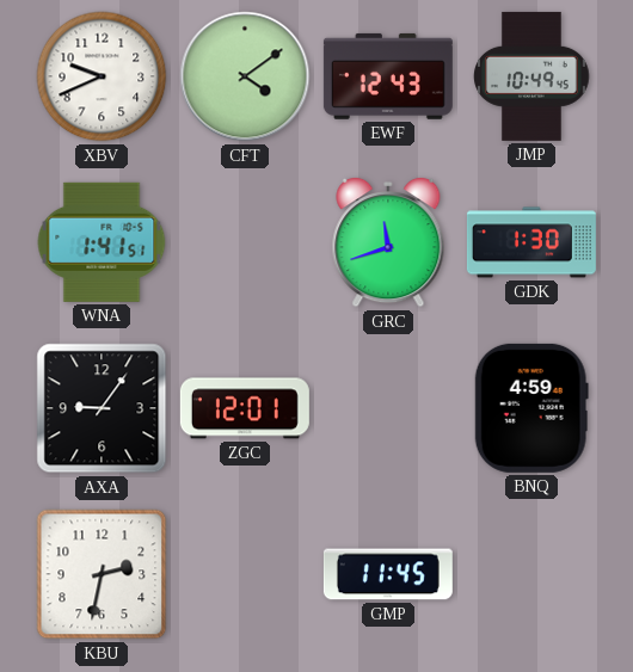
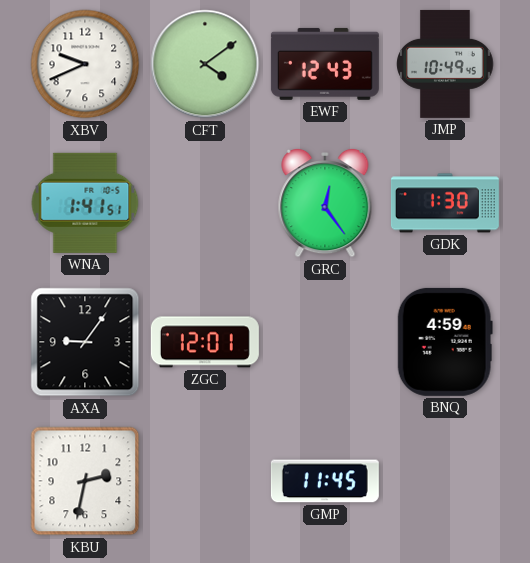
GRC: 11:42 -> 12:24 (325, 203)
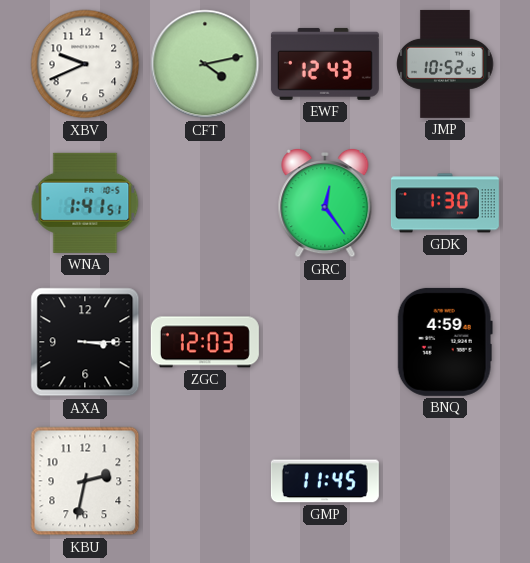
CFT: 4:09 -> 4:13 (205, 64)
JMP: 10:49 -> 10:52 (445, 64)
AXA: 9:06 -> 3:15 (85, 342)
ZGC: 12:01 -> 12:03 (205, 342)
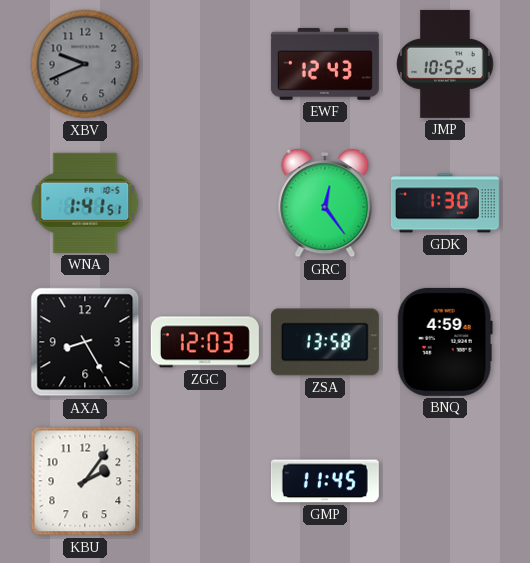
XBV dial: white -> grey (85, 64)
CFT: 4:13 -> none (205, 64)
AXA: 3:15 -> 8:25 (85, 342)
ZSA: none -> 13:58 (325, 342)
KBU: 2:32 -> 2:06 (85, 481)
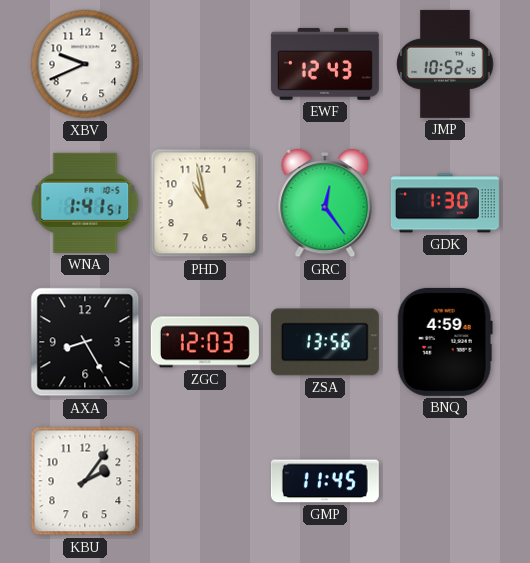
XBV dial: grey -> white (85, 64)
PHD: none -> 10:58 (205, 203)
ZSA: 13:58 -> 13:56 (325, 342)
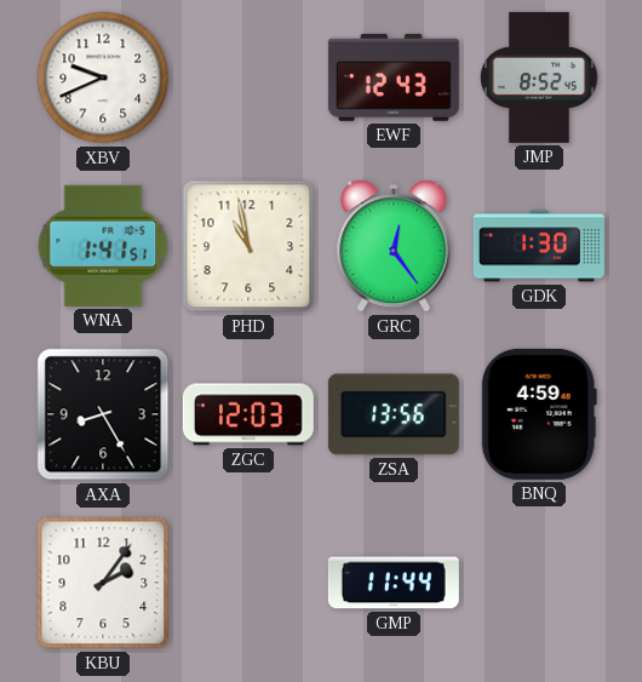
JMP: 10:52 -> 8:52 (539, 78)
GMP: 11:45 -> 11:44 (394, 583)
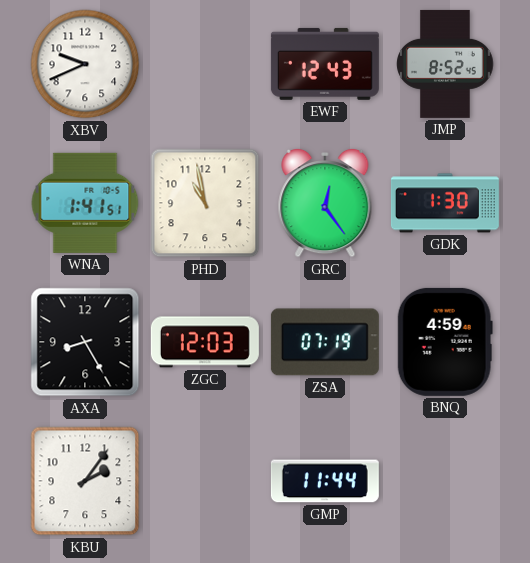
ZSA: 13:56 -> 07:19 (325, 342)
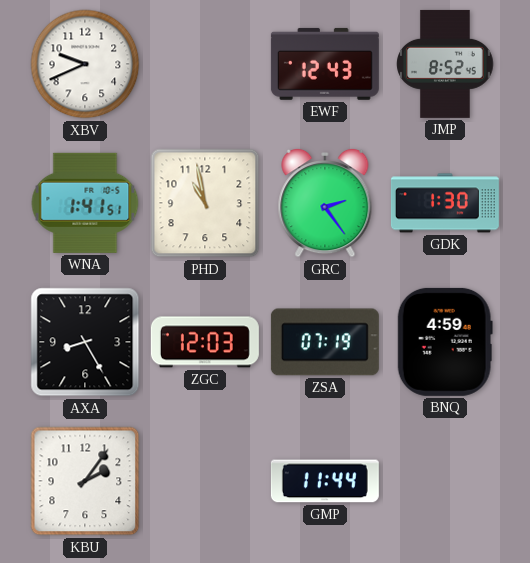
GRC: 12:24 -> 2:24 (325, 203)
